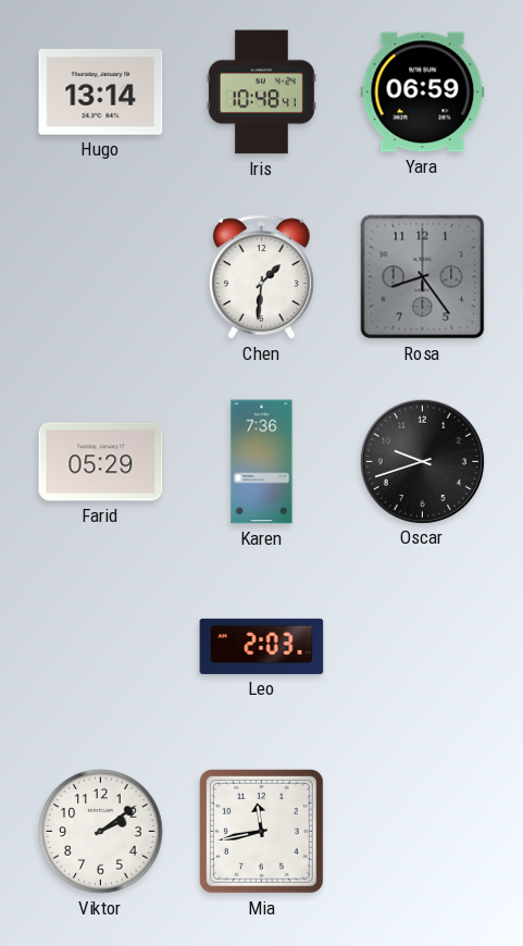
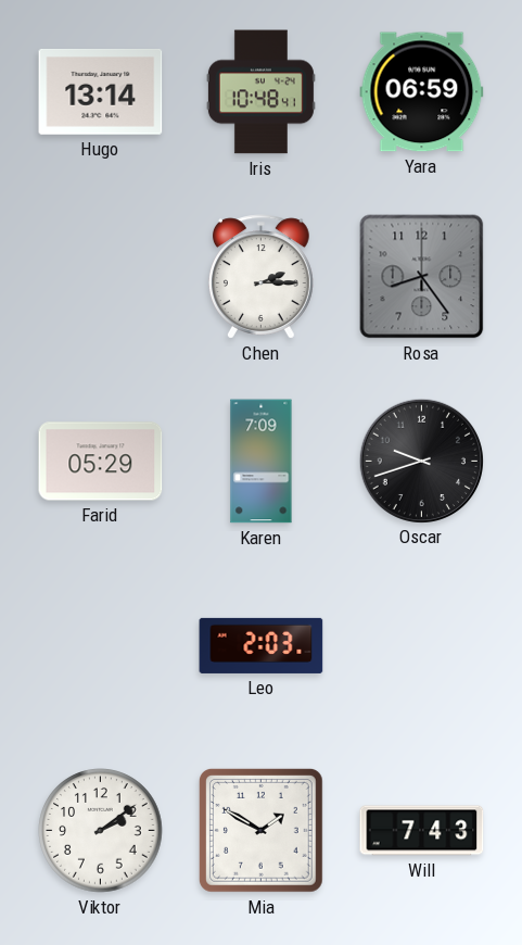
Chen: 1:31 -> 2:15 (260, 277)
Karen: 7:36 -> 7:09 (262, 462)
Mia: 11:43 -> 1:50 (260, 830)
Will: none -> 7:43 (422, 831)
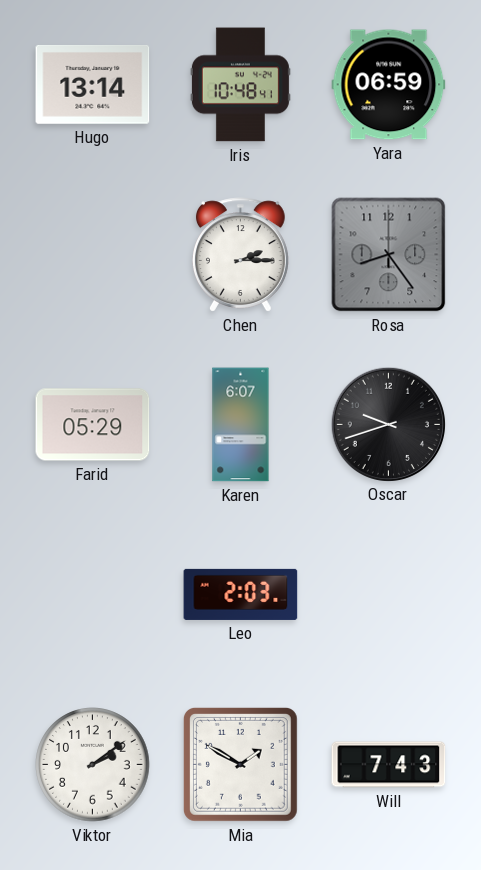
Karen: 7:09 -> 6:07 (241, 425)
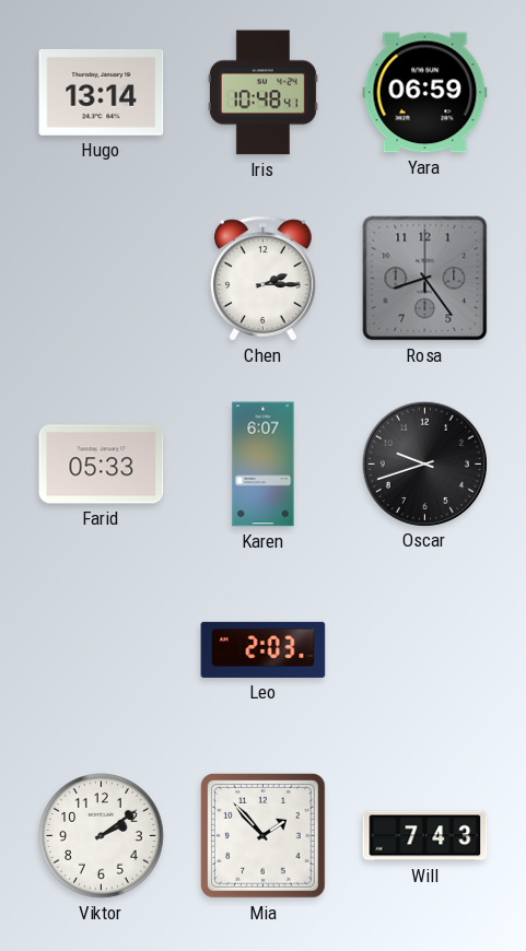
Farid: 05:29 -> 05:33 (102, 465)
Mia: 1:50 -> 1:53 (262, 835)
